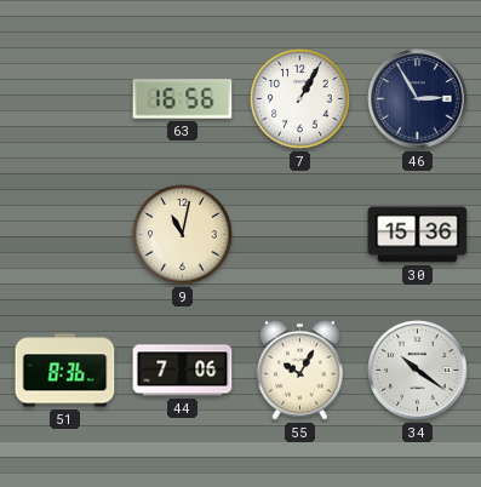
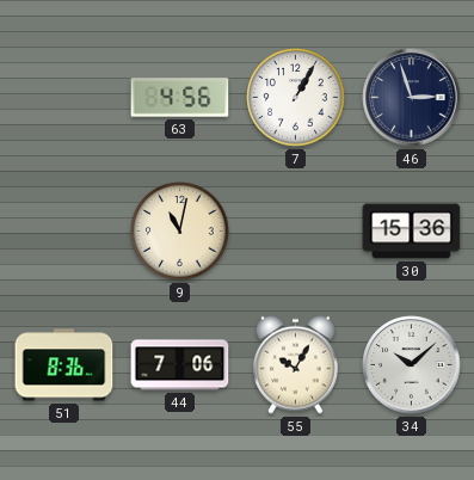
63: 16:56 -> 4:56 (180, 98)
46: 2:55 -> 2:57 (412, 98)
34: 10:21 -> 10:08 (412, 365)
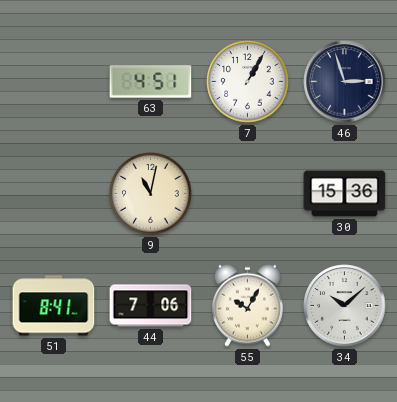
63: 4:56 -> 4:51 (151, 82)
51: 8:36 -> 8:41 (54, 306)
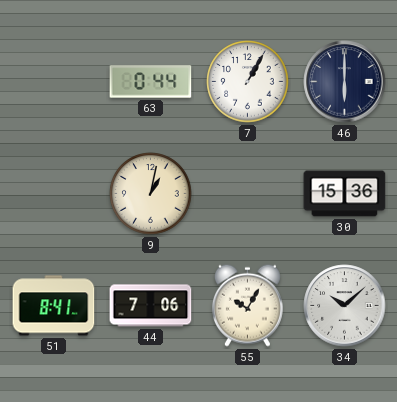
63: 4:51 -> 0:44 (151, 82)
46: 2:57 -> 6:00 (345, 82)
9: 11:02 -> 1:02 (151, 194)
